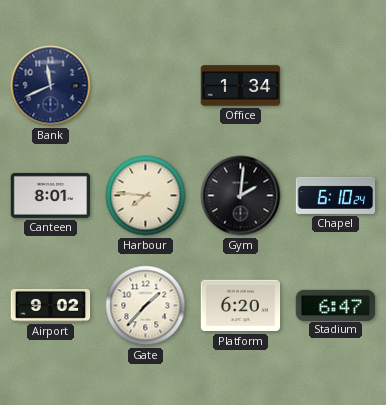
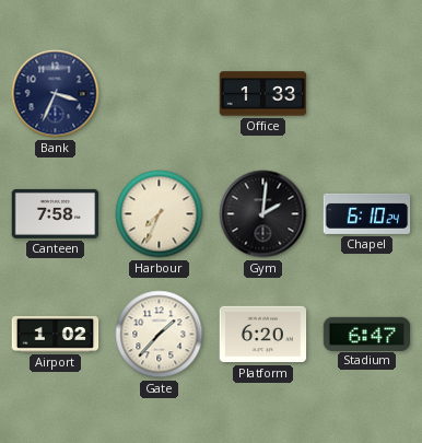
Bank: 11:41 -> 3:34 (56, 94)
Office: 1:34 -> 1:33 (263, 94)
Canteen: 8:01 -> 7:58 (56, 213)
Harbour: 7:46 -> 7:34 (160, 214)
Airport: 9:02 -> 1:02 (56, 334)
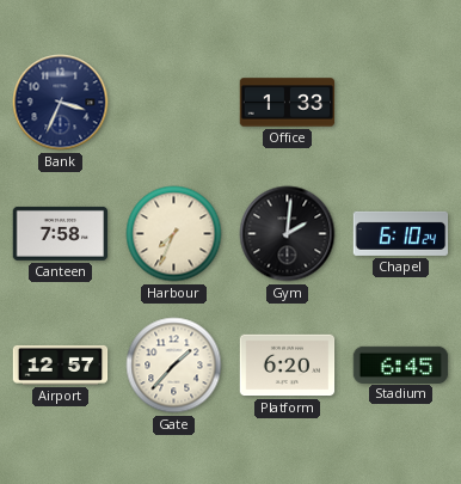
Airport: 1:02 -> 12:57 (61, 364)
Stadium: 6:47 -> 6:45 (401, 364)
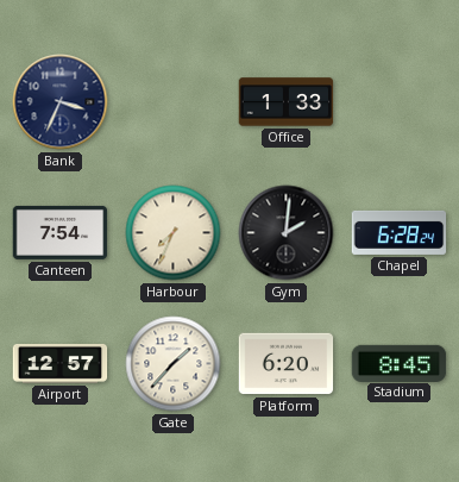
Canteen: 7:58 -> 7:54 (61, 232)
Chapel: 6:10 -> 6:28 (400, 232)
Stadium: 6:45 -> 8:45 (400, 363)
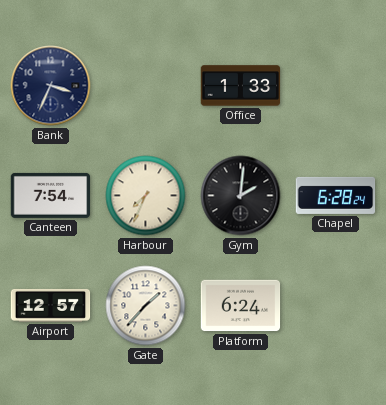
Platform: 6:20 -> 6:24 (241, 306)
Stadium: 8:45 -> none (400, 363)
